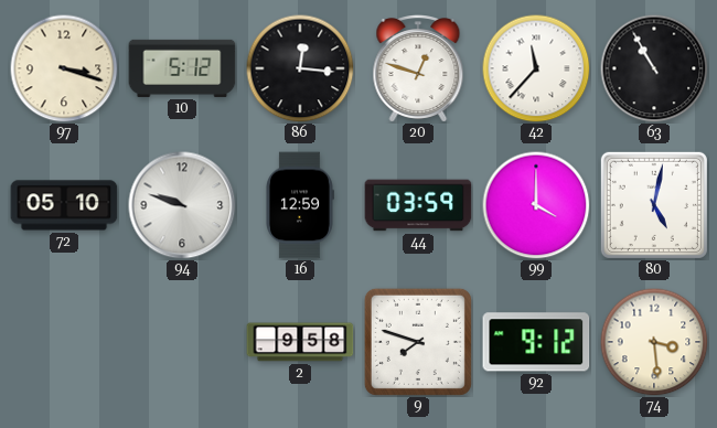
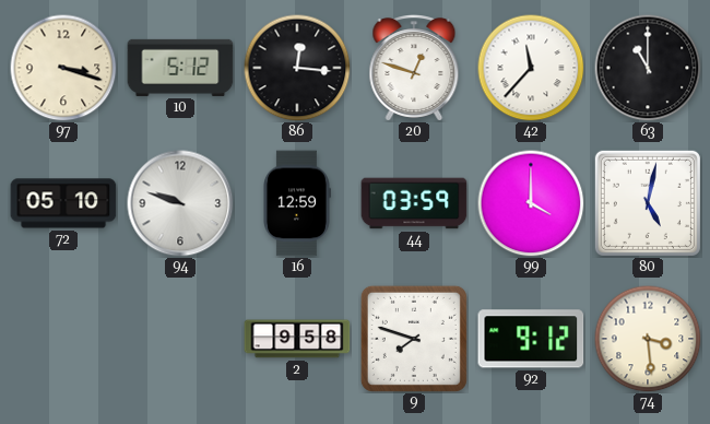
63: 10:55 -> 11:00 (648, 68)
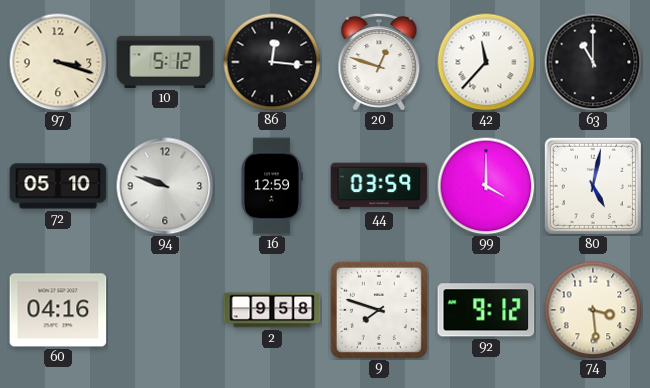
60: none -> 04:16 (58, 310)
